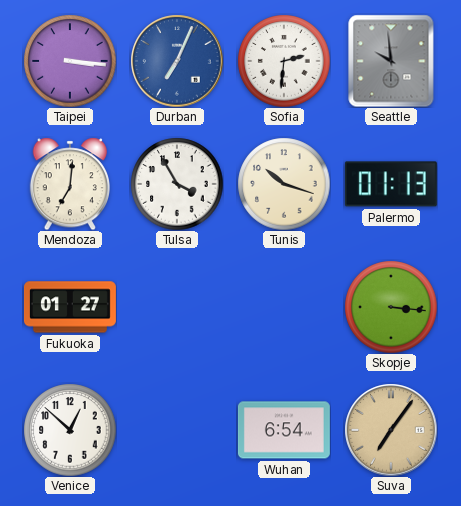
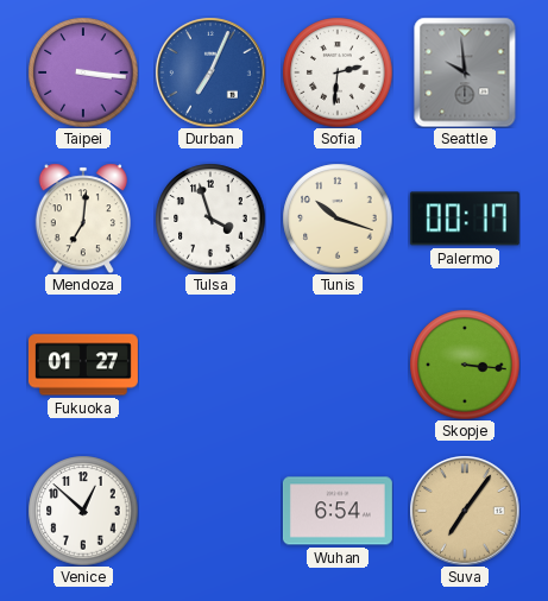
Tulsa: 3:55 -> 3:57 (210, 219)
Palermo: 01:13 -> 00:17 (465, 219)
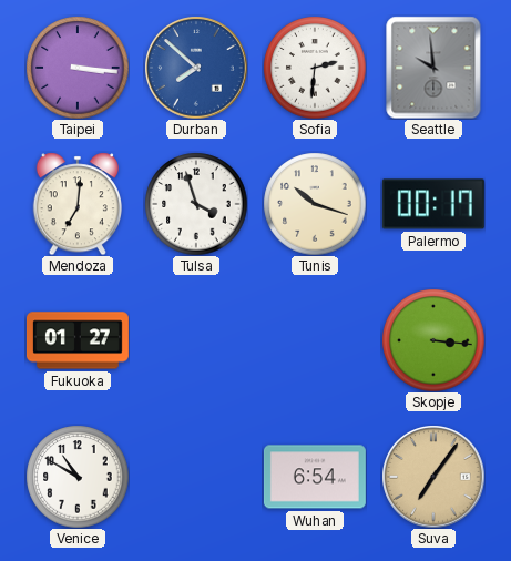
Durban: 7:04 -> 7:52 (196, 68)
Venice: 12:52 -> 10:50 (78, 477)
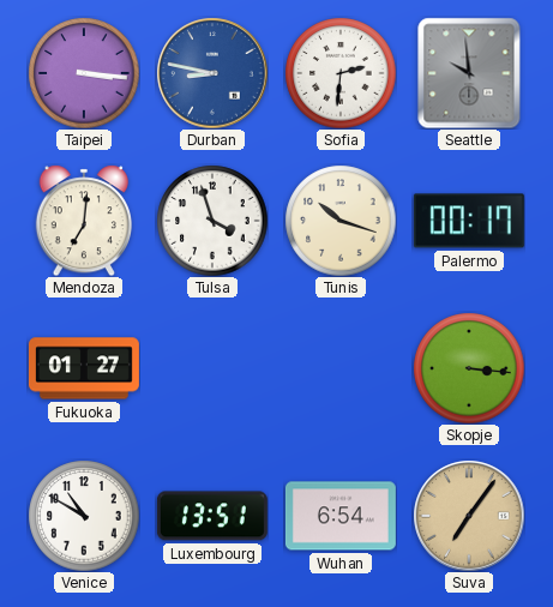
Durban: 7:52 -> 8:47 (212, 73)
Luxembourg: none -> 13:51 (212, 516)
